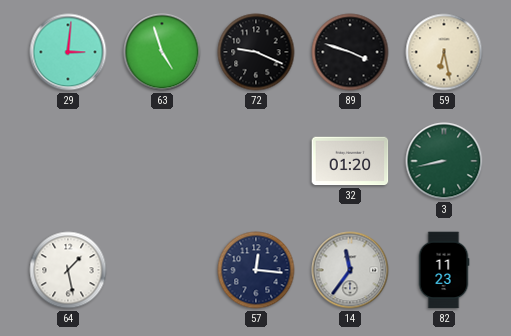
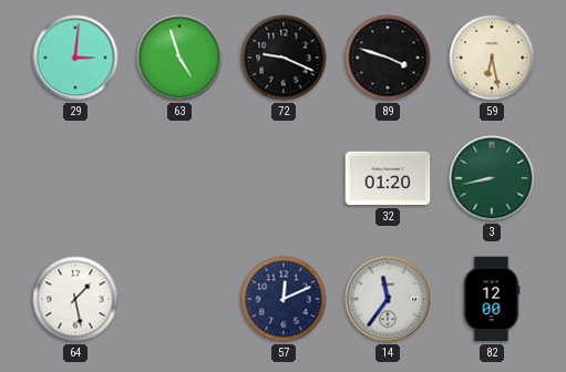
57: 12:16 -> 12:11 (284, 299)
82: 11:23 -> 12:00 (492, 299)
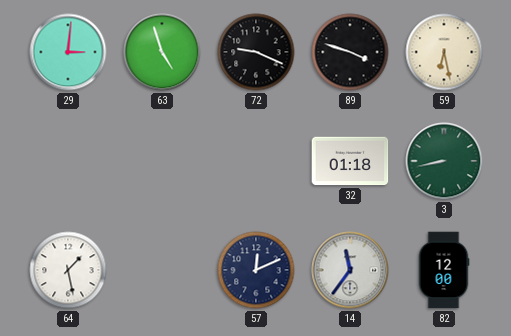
32: 01:20 -> 01:18 (350, 161)
